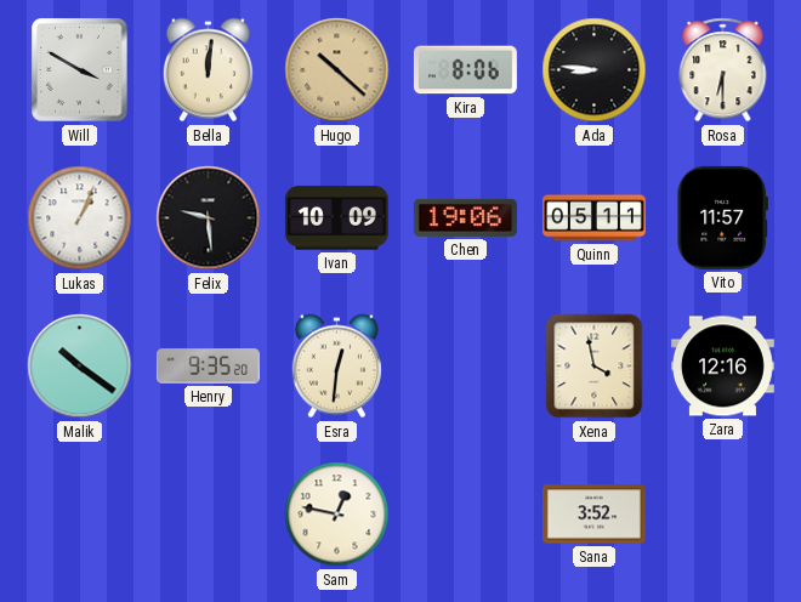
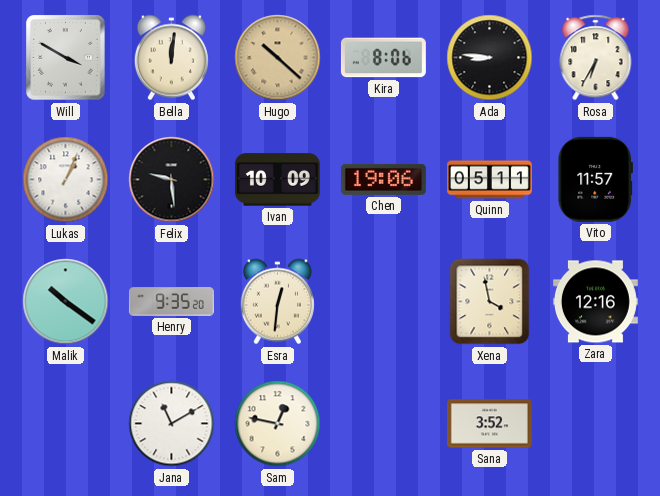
Rosa: 6:30 -> 6:35 (596, 58)
Jana: none -> 11:10 (172, 424)
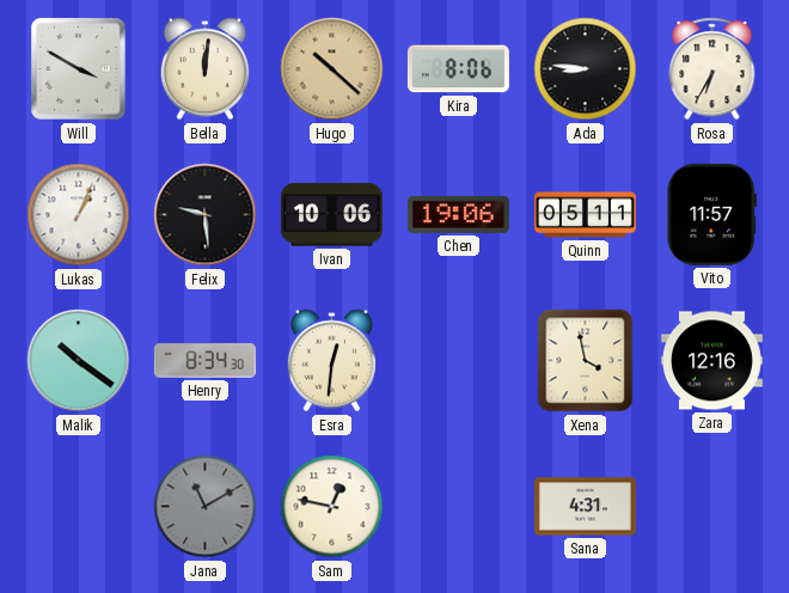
Ivan: 10:09 -> 10:06 (331, 215)
Henry: 9:35 -> 8:34 (204, 361)
Jana dial: white -> grey (206, 507)
Sana: 3:52 -> 4:31 (585, 507)
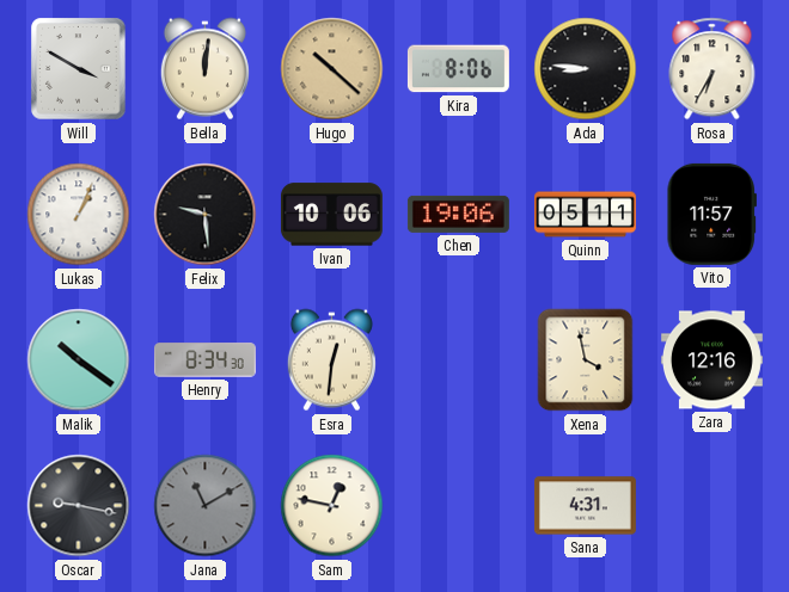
Oscar: none -> 9:17 (79, 506)
